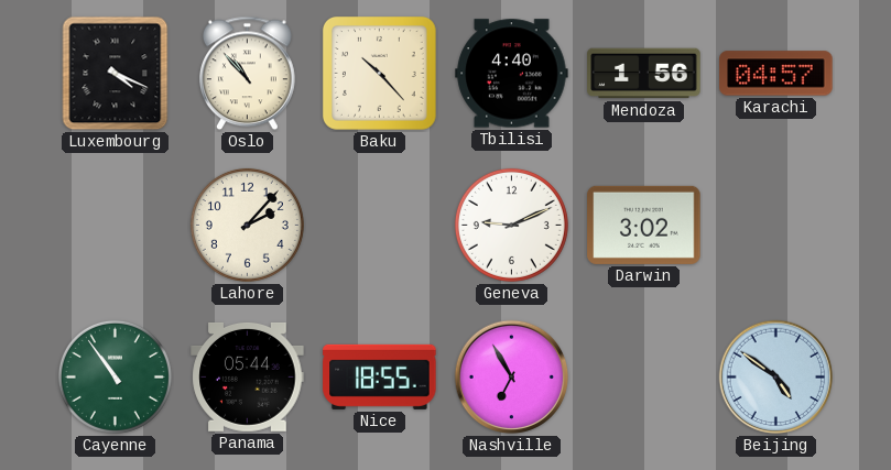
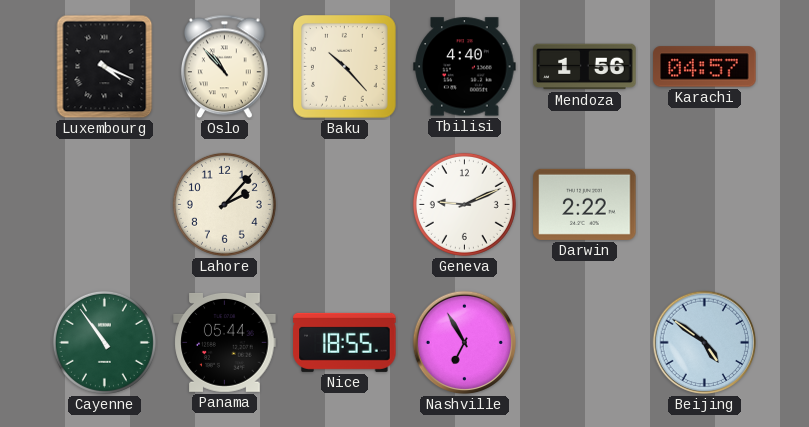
Darwin: 3:02 -> 2:22 (585, 204)
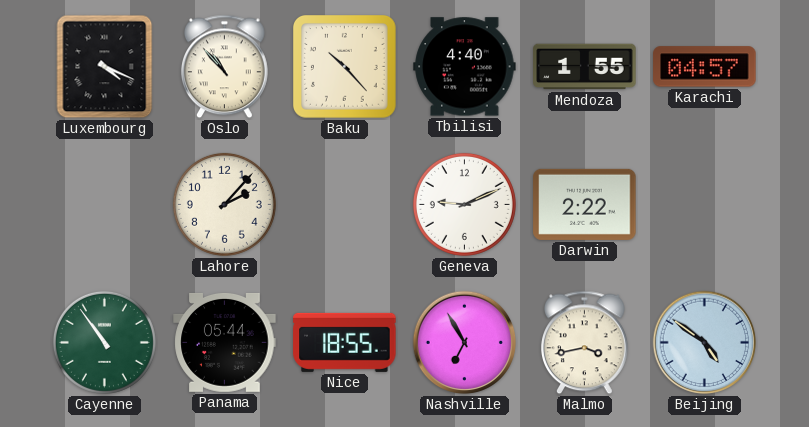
Mendoza: 1:56 -> 1:55 (585, 67)
Malmo: none -> 3:43 (585, 343)
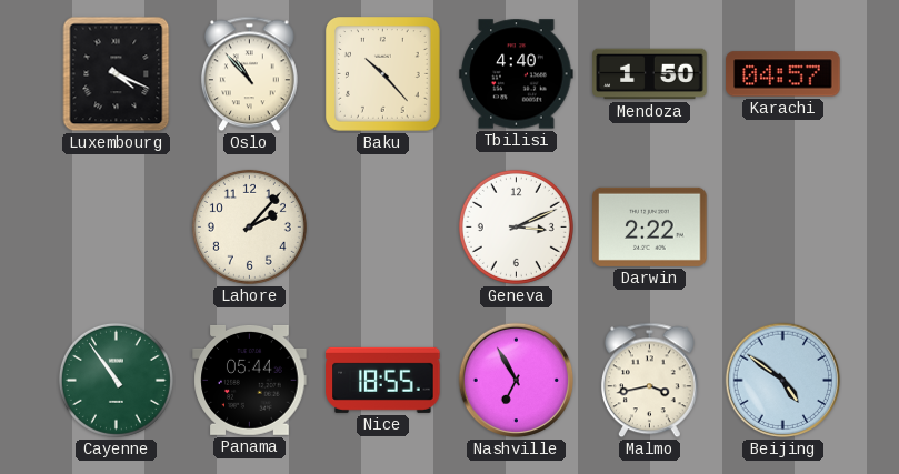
Mendoza: 1:55 -> 1:50 (650, 74)
Geneva: 9:11 -> 3:11 (516, 226)
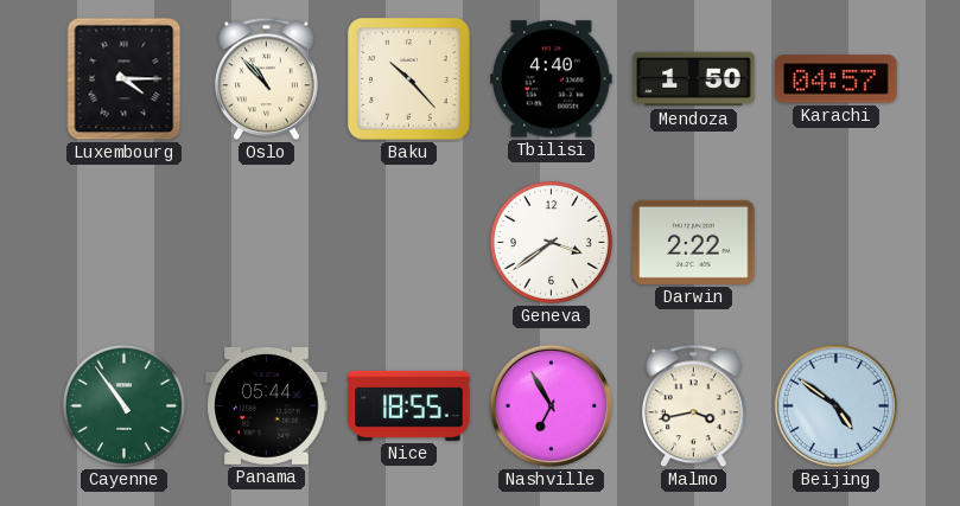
Luxembourg: 4:19 -> 4:15 (125, 79)
Lahore: 2:07 -> none (249, 226)
Geneva: 3:11 -> 3:39 (551, 242)
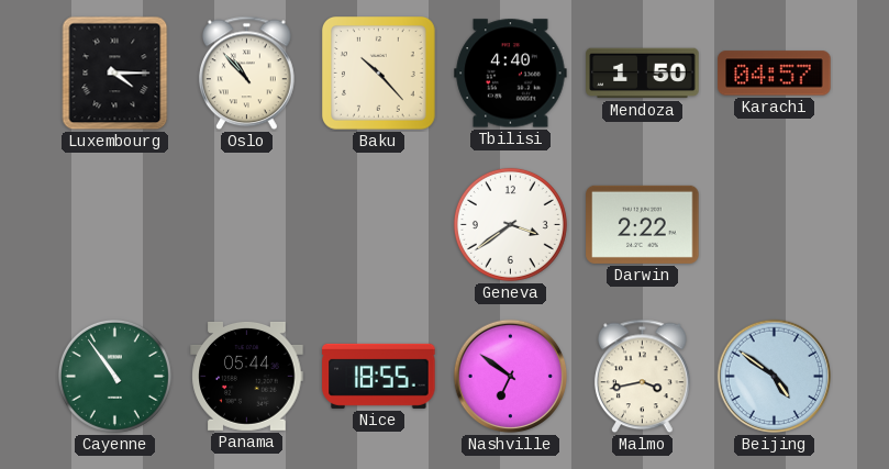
Nashville: 6:55 -> 6:51 (511, 377)
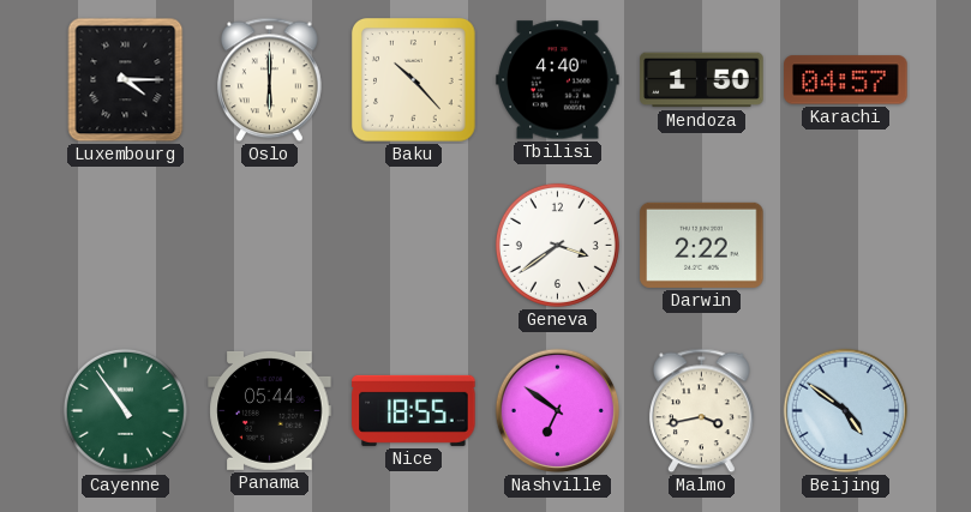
Oslo: 10:53 -> 6:00 (270, 80)
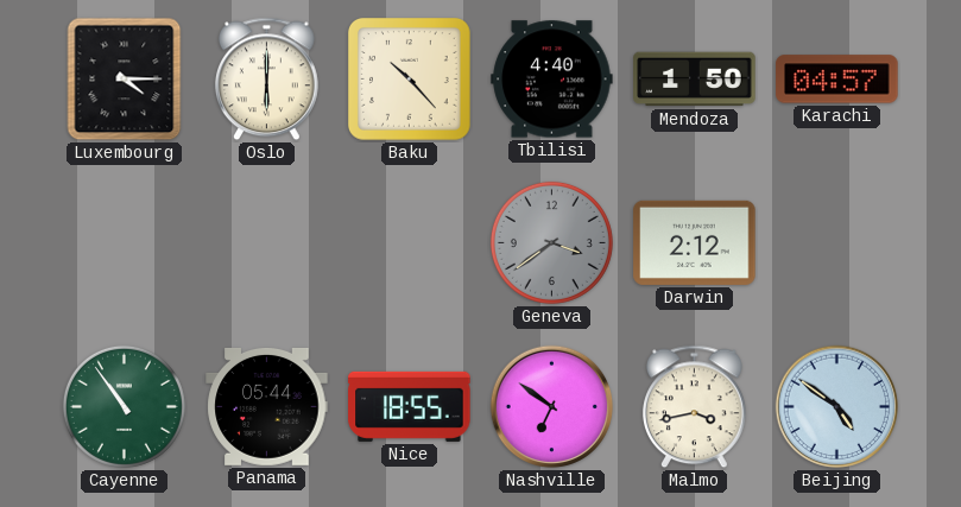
Geneva dial: white -> grey (551, 242)
Darwin: 2:22 -> 2:12 (695, 242)
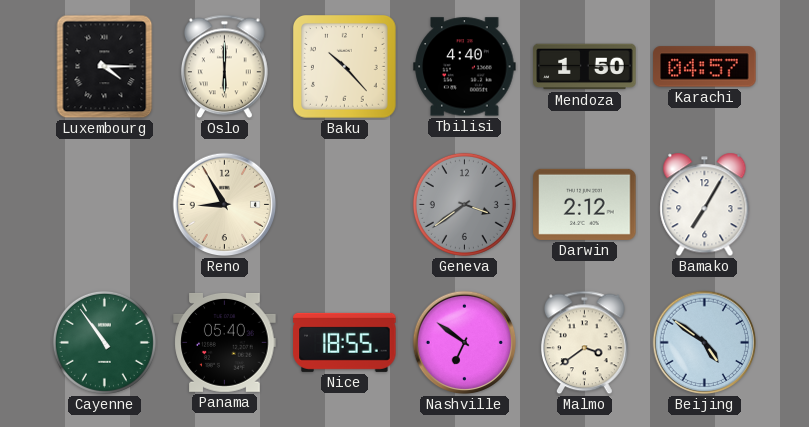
Reno: none -> 8:55 (225, 205)
Bamako: none -> 7:05 (705, 205)
Panama: 05:44 -> 05:40 (225, 342)
Malmo: 3:43 -> 3:39 (585, 343)
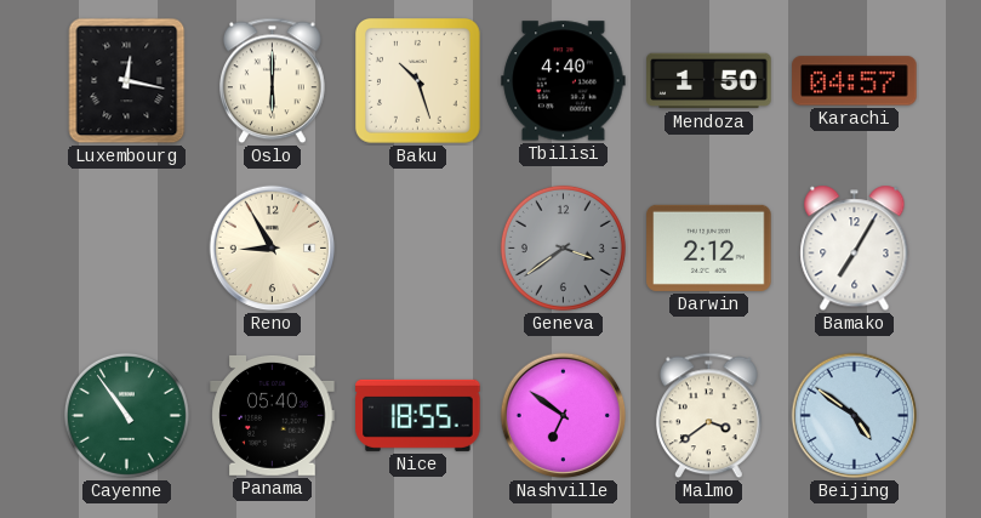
Luxembourg: 4:15 -> 12:17 (127, 81)
Baku: 10:23 -> 10:27 (418, 81)
